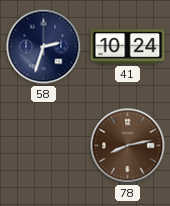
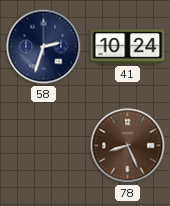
78: 8:13 -> 8:26 (128, 146)
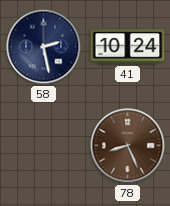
58: 2:33 -> 2:28 (44, 47)
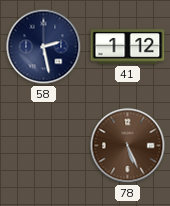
41: 10:24 -> 1:12 (128, 47)
78: 8:26 -> 5:26 (128, 146)
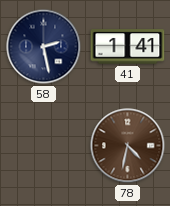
41: 1:12 -> 1:41 (128, 47)
78: 5:26 -> 4:32 (128, 146)
